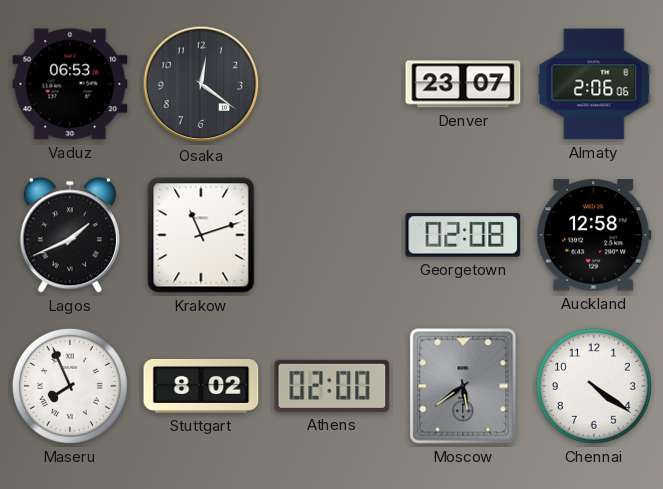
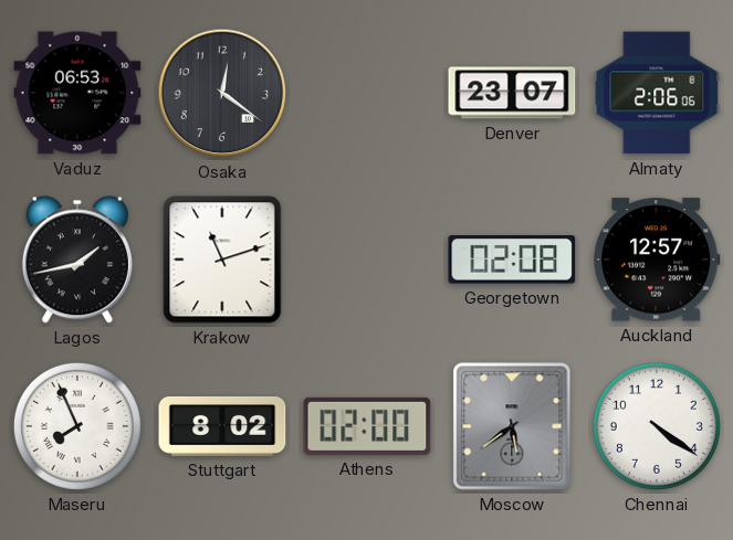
Lagos: 1:41 -> 1:43 (77, 260)
Auckland: 12:58 -> 12:57 (657, 260)
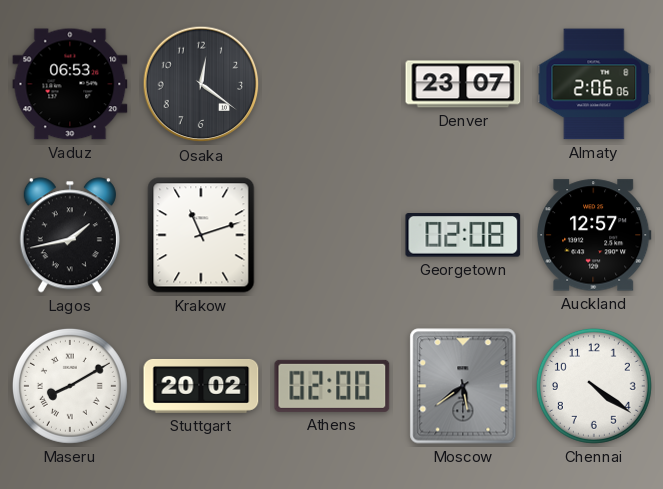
Maseru: 7:56 -> 8:10 (70, 386)
Stuttgart: 8:02 -> 20:02 (201, 386)
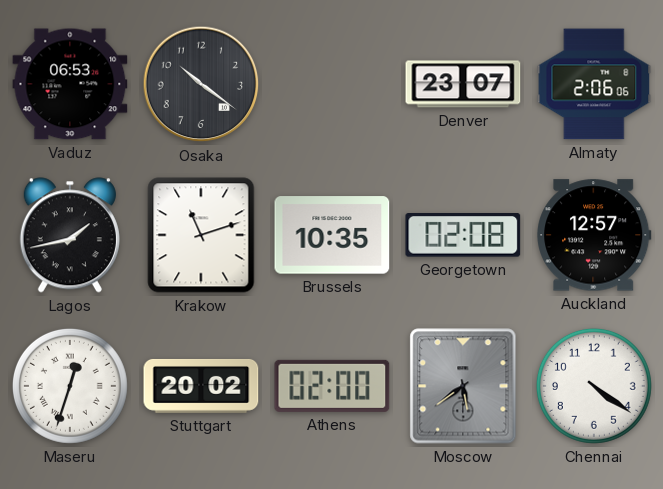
Osaka: 12:21 -> 10:21 (201, 84)
Brussels: none -> 10:35 (332, 235)
Maseru: 8:10 -> 12:33 (70, 386)
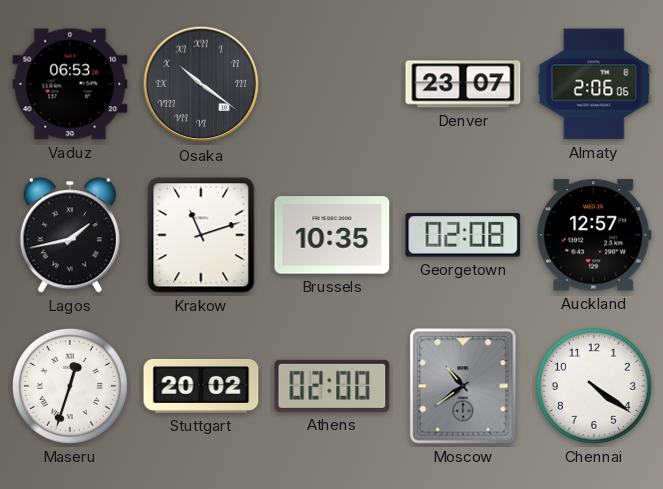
Osaka numerals: Arabic -> Roman (201, 84)
Moscow: 5:39 -> 10:39 (463, 386)
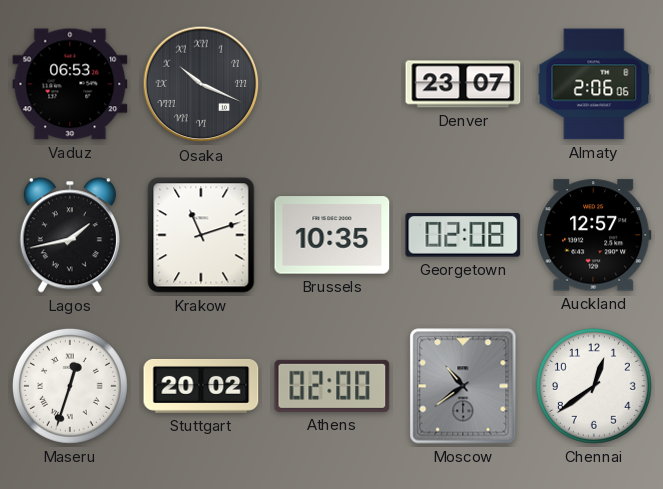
Osaka: 10:21 -> 10:19 (201, 84)
Chennai: 4:21 -> 12:39 (594, 386)
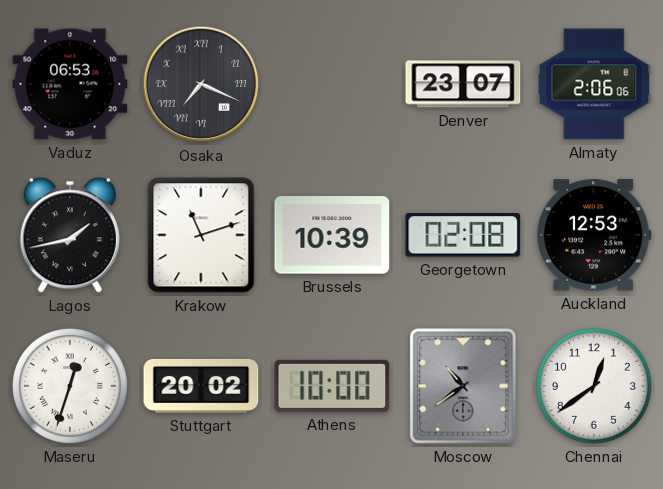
Osaka: 10:19 -> 7:19 (201, 84)
Brussels: 10:35 -> 10:39 (332, 235)
Auckland: 12:57 -> 12:53 (594, 235)
Athens: 02:00 -> 10:00 (332, 386)
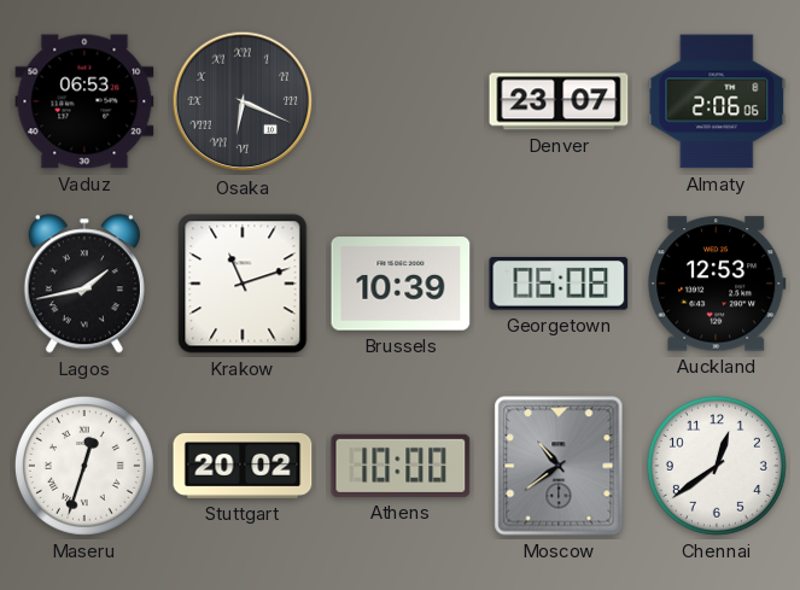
Osaka: 7:19 -> 6:19 (243, 101)
Georgetown: 02:08 -> 06:08 (559, 285)
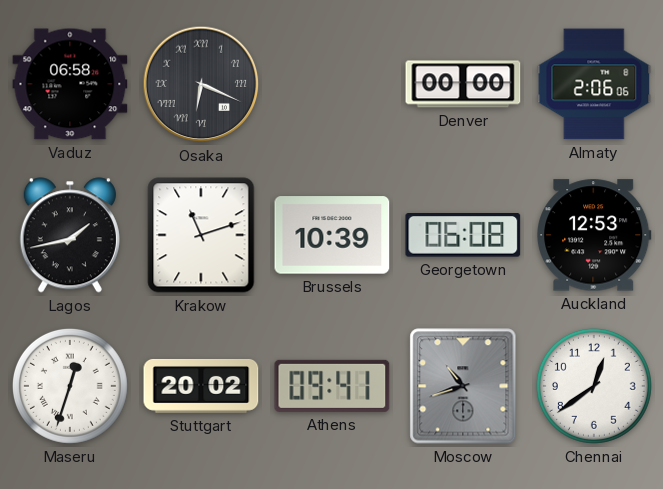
Vaduz: 06:53 -> 06:58 (70, 84)
Denver: 23:07 -> 00:00 (463, 84)
Athens: 10:00 -> 09:41 (332, 386)
Moscow: 10:39 -> 10:42 (463, 386)
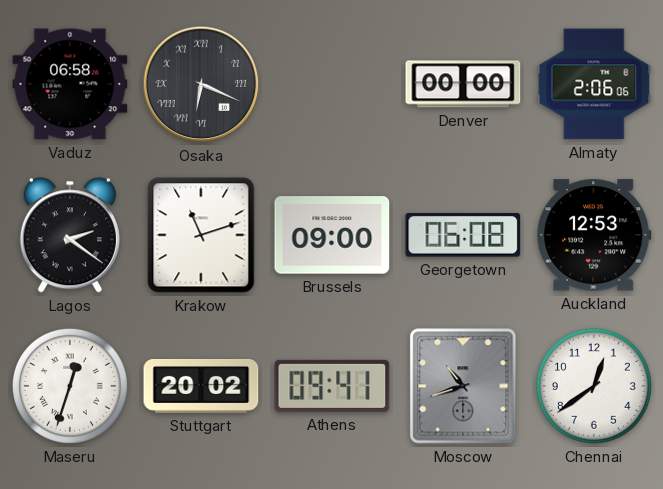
Lagos: 1:43 -> 2:21 (70, 235)
Brussels: 10:39 -> 09:00 (332, 235)
